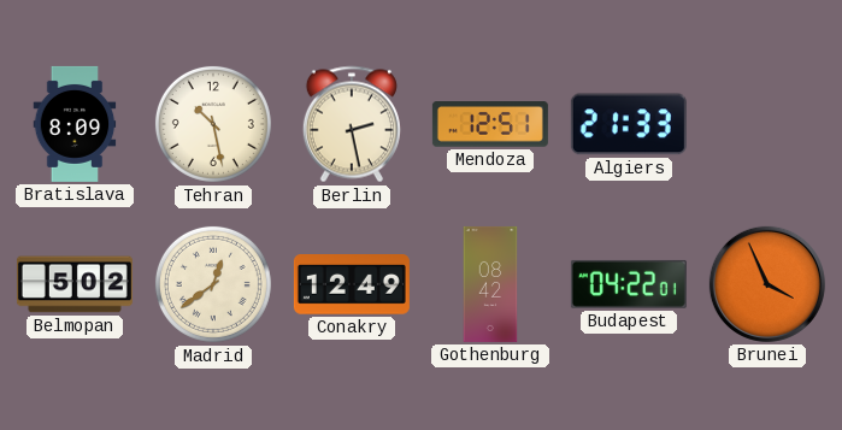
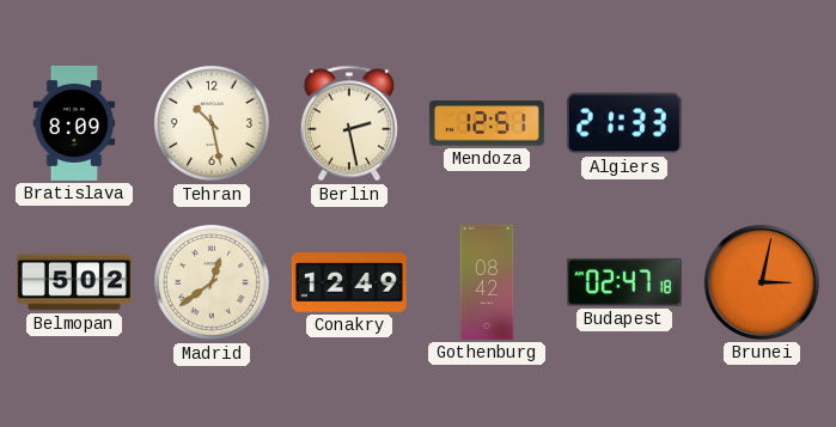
Budapest: 04:22 -> 02:47 (624, 282)
Brunei: 3:56 -> 3:02 (762, 282)
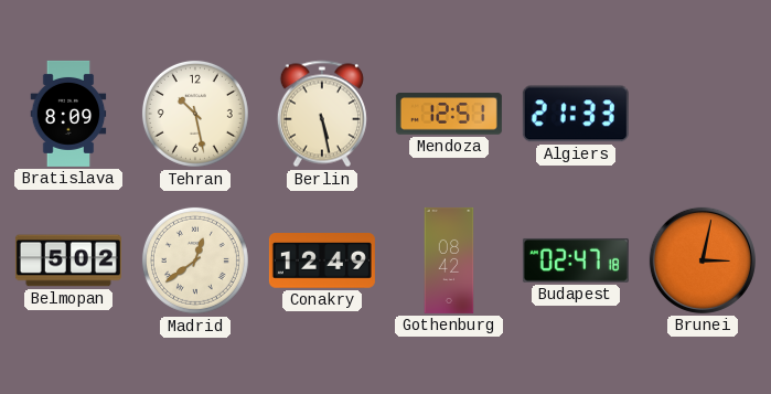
Berlin: 2:28 -> 5:28 (322, 114)
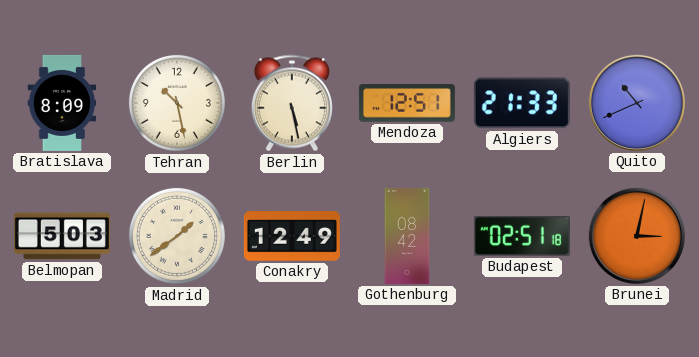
Quito: none -> 10:41 (637, 103)
Belmopan: 5:02 -> 5:03 (62, 236)
Madrid: 12:39 -> 1:39 (177, 236)
Budapest: 02:47 -> 02:51 (522, 236)
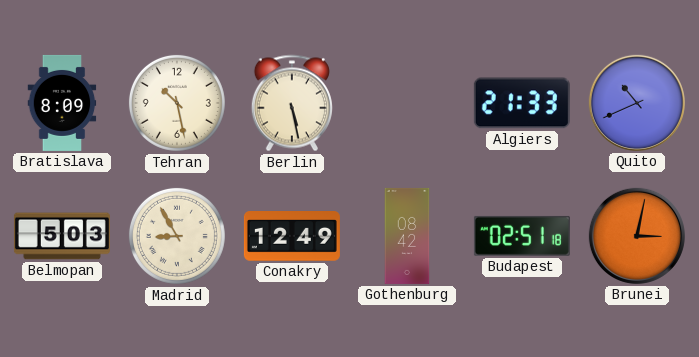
Mendoza: 12:51 -> none (407, 103)
Madrid: 1:39 -> 8:55 (177, 236)
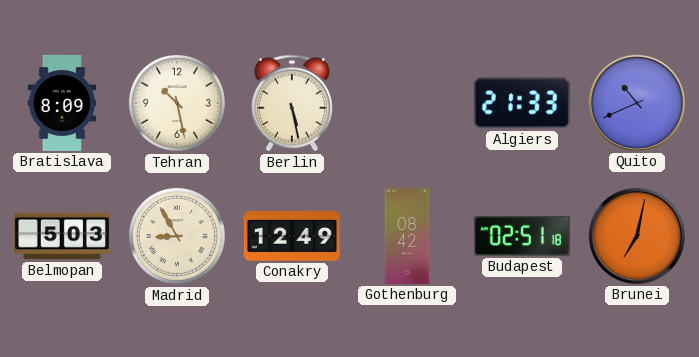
Brunei: 3:02 -> 7:02 (637, 236)
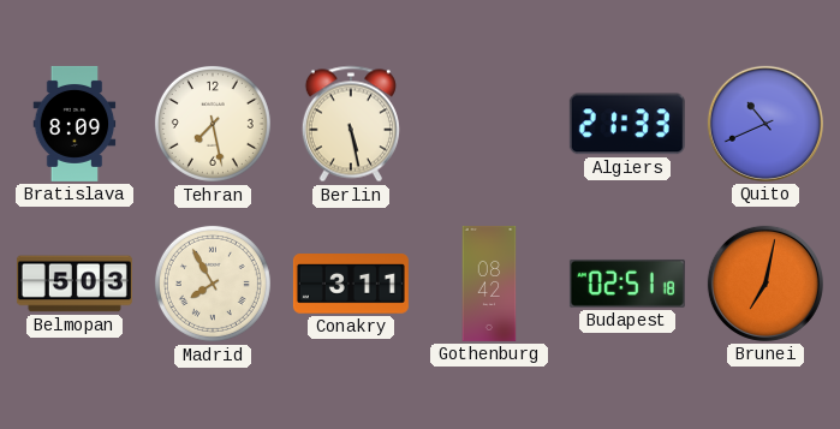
Tehran: 10:28 -> 7:28 (213, 124)
Madrid: 8:55 -> 7:55 (213, 284)
Conakry: 12:49 -> 3:11 (351, 285)
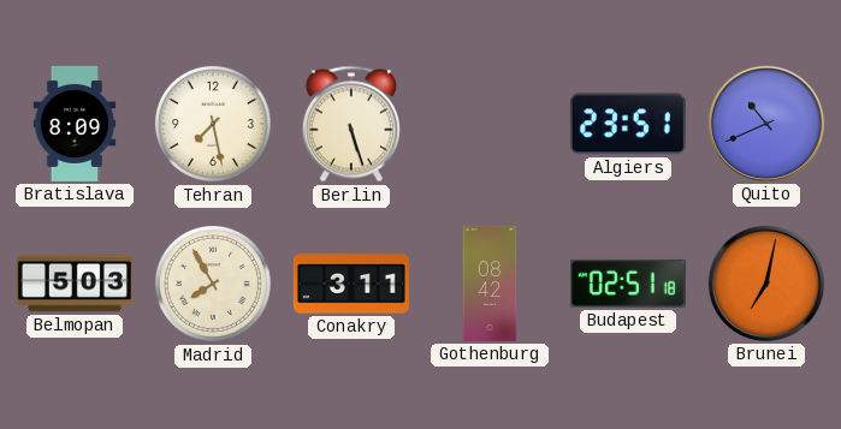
Berlin: 5:28 -> 5:27 (351, 124)
Algiers: 21:33 -> 23:51 (628, 124)
